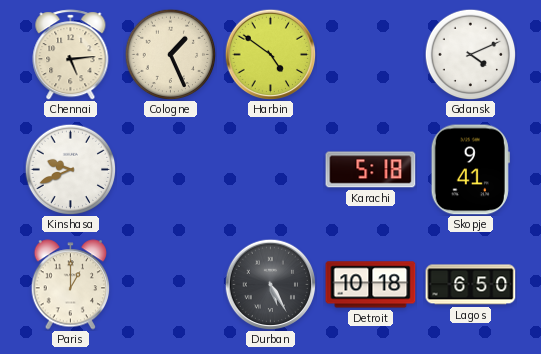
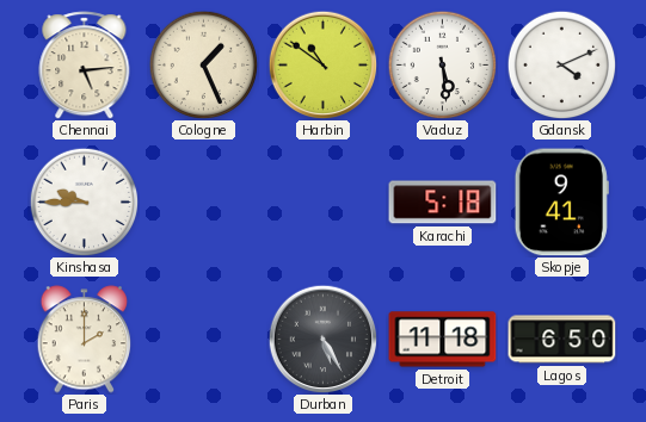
Harbin: 4:51 -> 10:51 (322, 64)
Vaduz: none -> 5:29 (442, 64)
Kinshasa: 9:41 -> 9:45 (84, 201)
Paris: 1:00 -> 2:00 (85, 340)
Detroit: 10:18 -> 11:18 (443, 340)
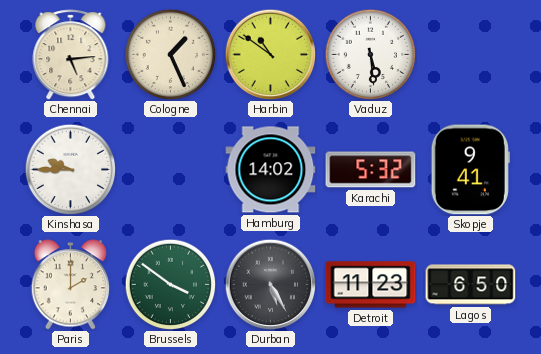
Gdansk: 4:11 -> none (561, 64)
Hamburg: none -> 14:02 (271, 170)
Karachi: 5:18 -> 5:32 (371, 170)
Brussels: none -> 3:51 (170, 284)
Detroit: 11:18 -> 11:23 (371, 285)
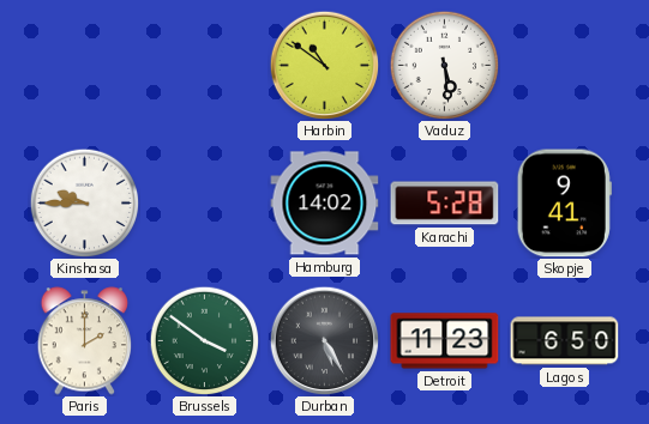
Chennai: 5:14 -> none (71, 55)
Cologne: 1:26 -> none (170, 54)
Karachi: 5:32 -> 5:28 (445, 204)
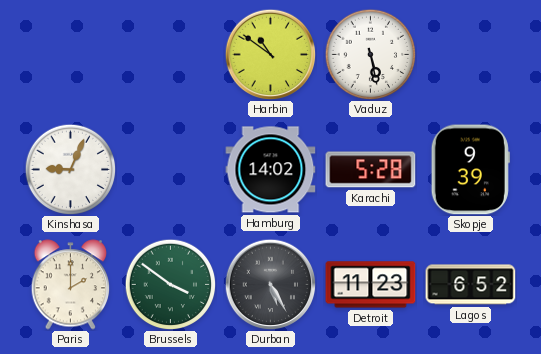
Vaduz: 5:29 -> 5:28 (370, 54)
Kinshasa: 9:45 -> 9:04 (70, 169)
Skopje: 9:41 -> 9:39 (470, 170)
Lagos: 6:50 -> 6:52 (471, 285)
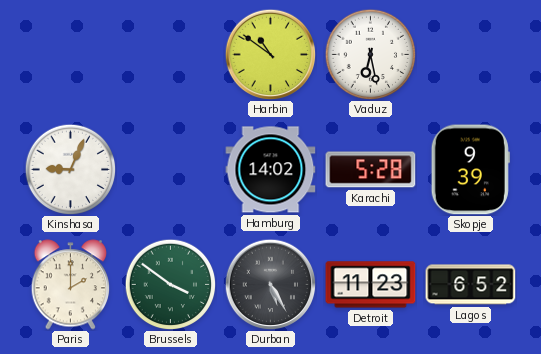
Vaduz: 5:28 -> 6:28 (370, 54)
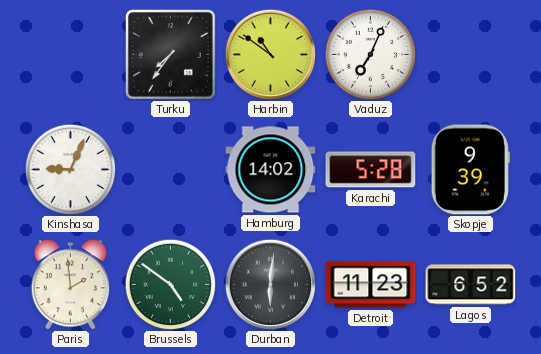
Turku: none -> 7:36 (170, 54)
Vaduz: 6:28 -> 7:04 (370, 54)
Paris: 2:00 -> 1:59 (71, 285)
Brussels: 3:51 -> 4:51 (170, 284)
Durban: 5:25 -> 6:01 (270, 284)
